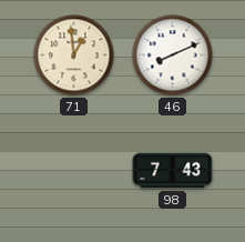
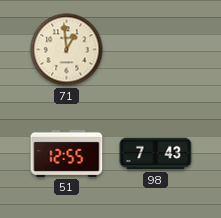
46: 8:11 -> none (173, 56)
51: none -> 12:55 (67, 153)
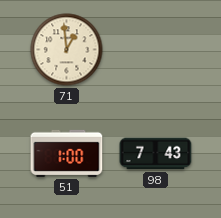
51: 12:55 -> 1:00 (67, 153)
